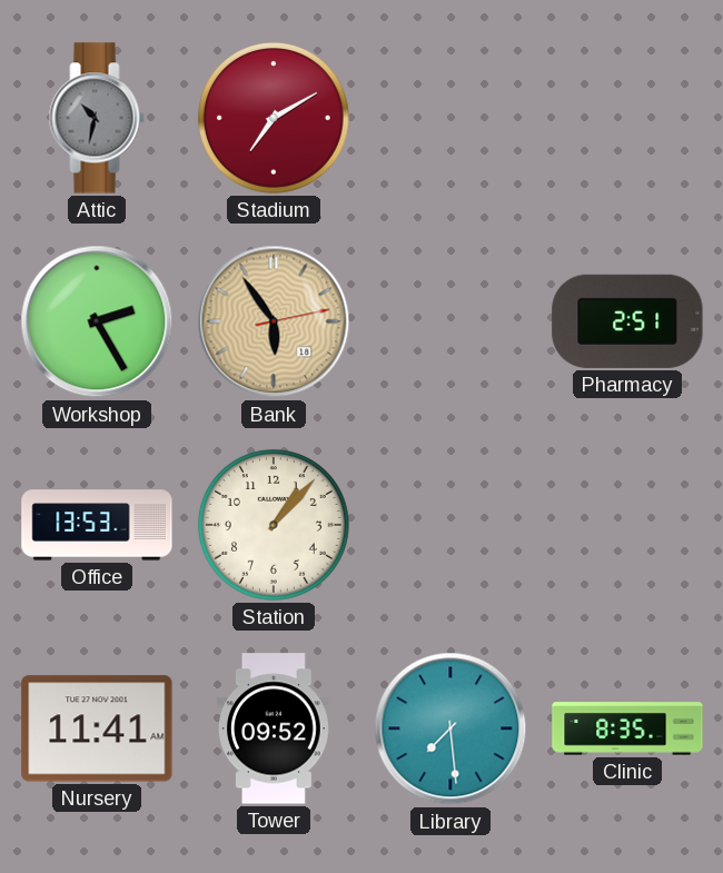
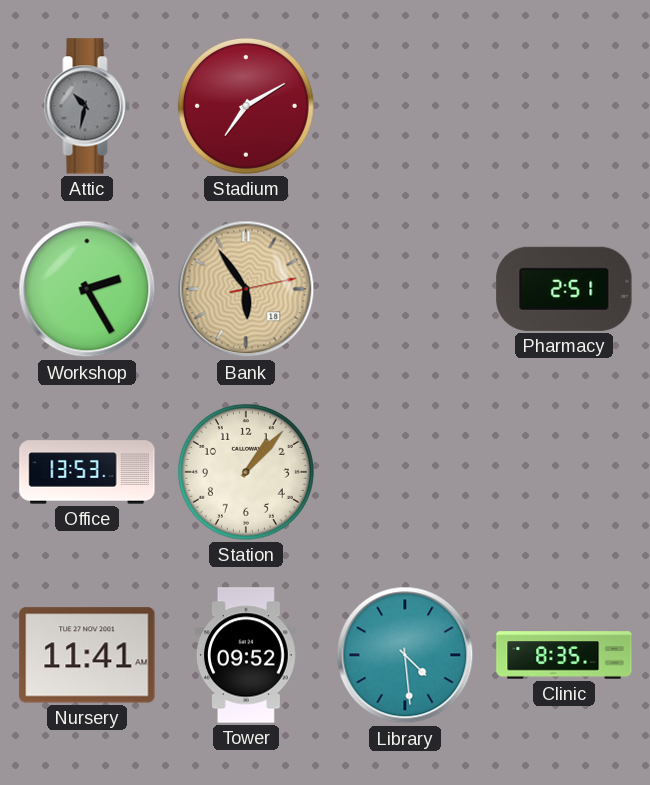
Library: 7:29 -> 4:29 (405, 655)
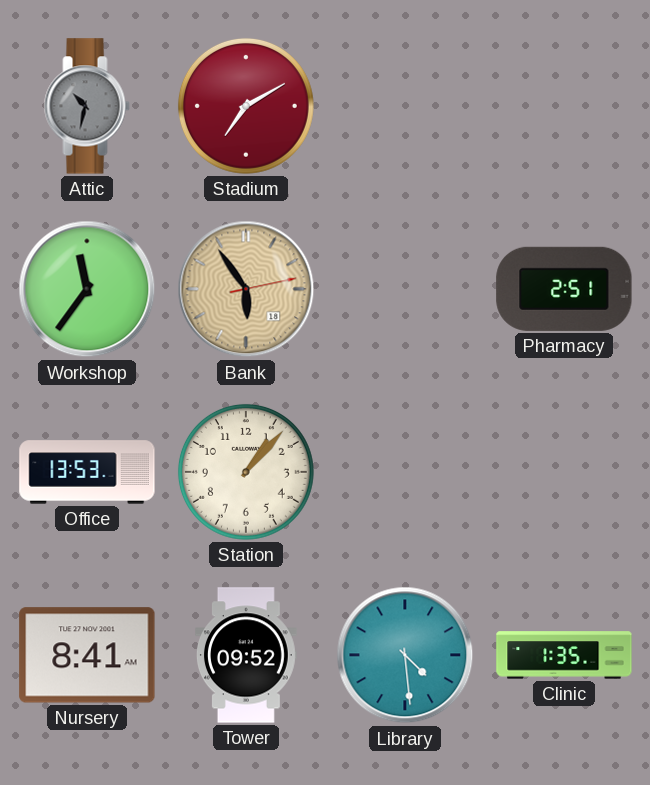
Workshop: 2:25 -> 11:36 (87, 289)
Nursery: 11:41 -> 8:41 (87, 655)
Clinic: 8:35 -> 1:35 (564, 655)
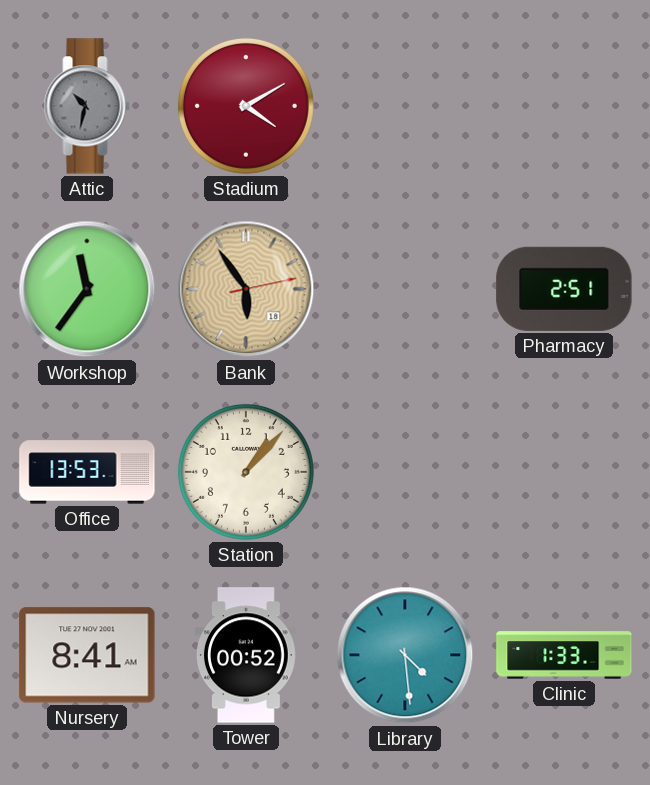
Stadium: 7:10 -> 4:10 (246, 106)
Tower: 09:52 -> 00:52 (246, 655)
Clinic: 1:35 -> 1:33 (564, 655)
